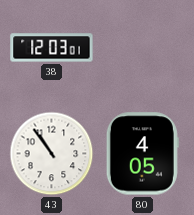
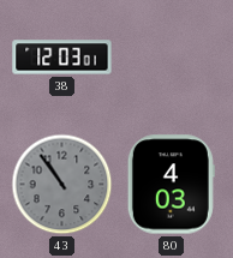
43 dial: white -> grey (62, 185)
80: 4:05 -> 4:03 (171, 185)
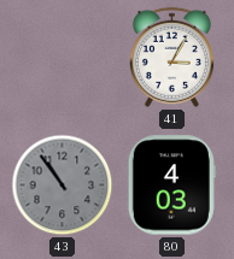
38: 12:03 -> none (62, 58)
41: none -> 3:05 (171, 57)
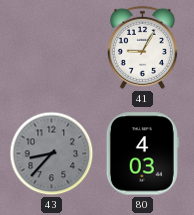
41: 3:05 -> 9:05 (142, 47)
43: 10:54 -> 8:37 (52, 154)
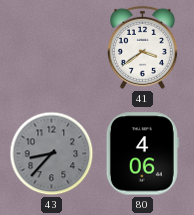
41: 9:05 -> 3:39 (142, 47)
80: 4:03 -> 4:06 (142, 154)
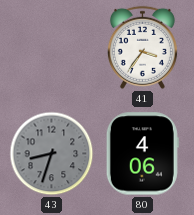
41: 3:39 -> 3:36 (142, 47)
43: 8:37 -> 8:33 (52, 154)
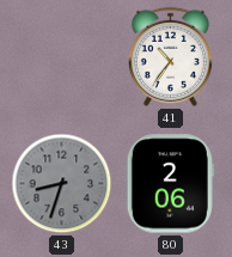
41: 3:36 -> 10:36 (170, 56)
80: 4:06 -> 2:06 (170, 184)
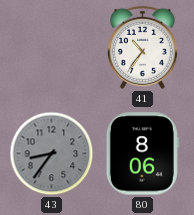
43: 8:33 -> 8:36 (52, 154)
80: 2:06 -> 8:06 (142, 154)
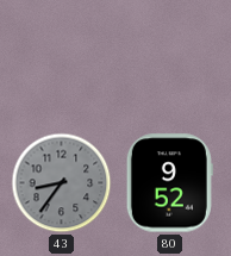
41: 10:36 -> none (142, 47)
80: 8:06 -> 9:52 (169, 183)
